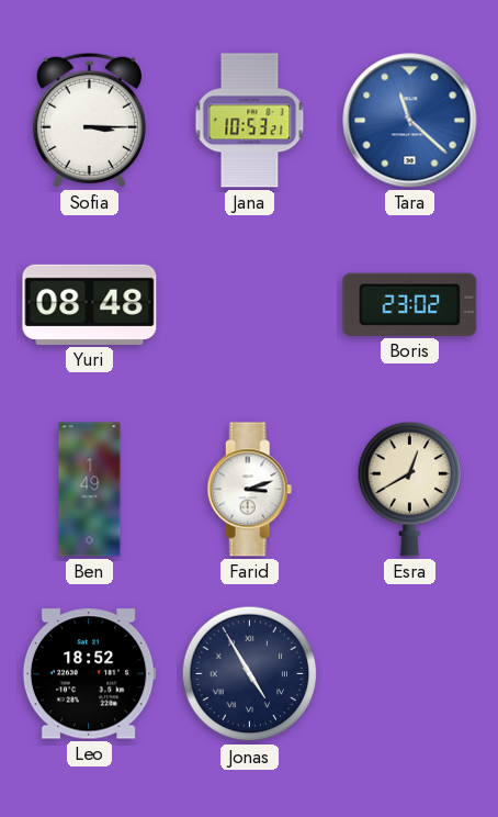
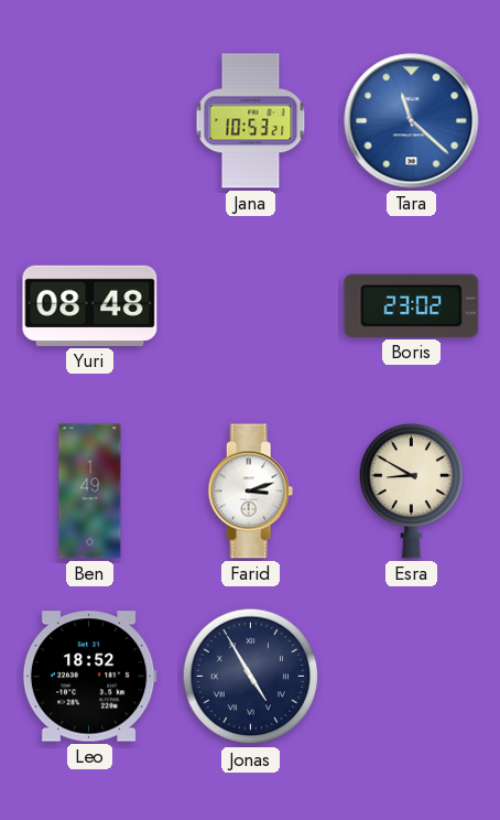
Sofia: 3:15 -> none (89, 120)
Esra: 12:40 -> 8:50 (412, 490)
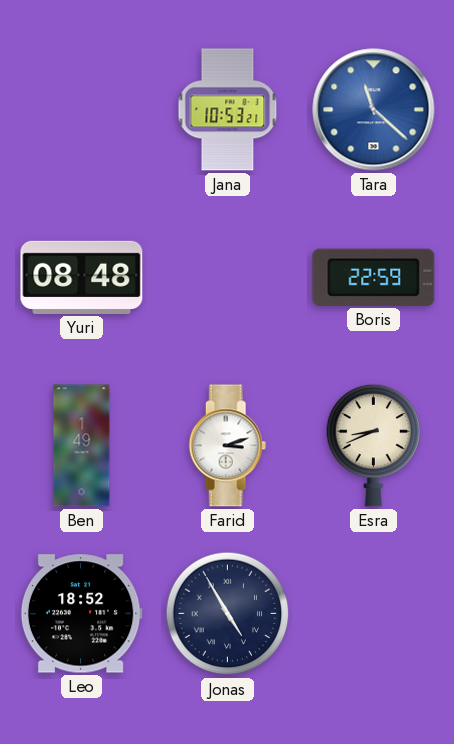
Boris: 23:02 -> 22:59 (374, 277)
Esra: 8:50 -> 8:41 (374, 445)
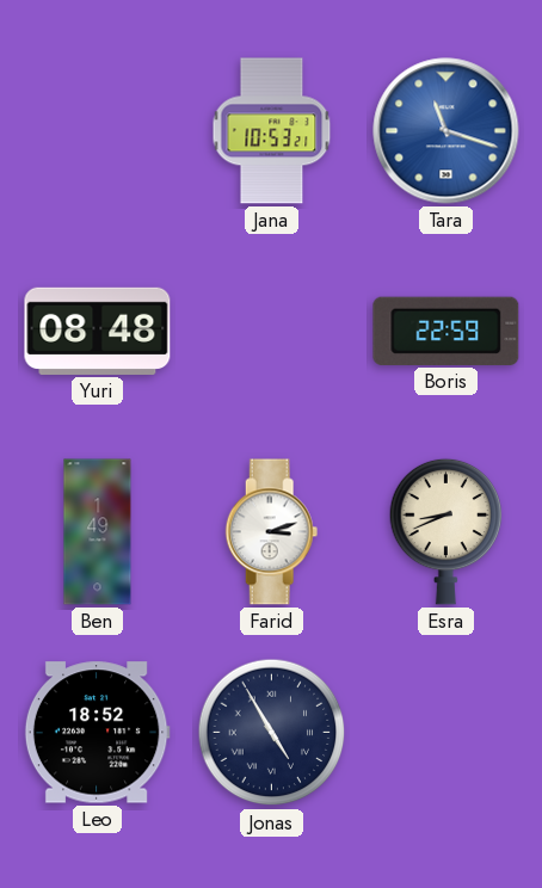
Tara: 11:22 -> 11:18 (446, 131)
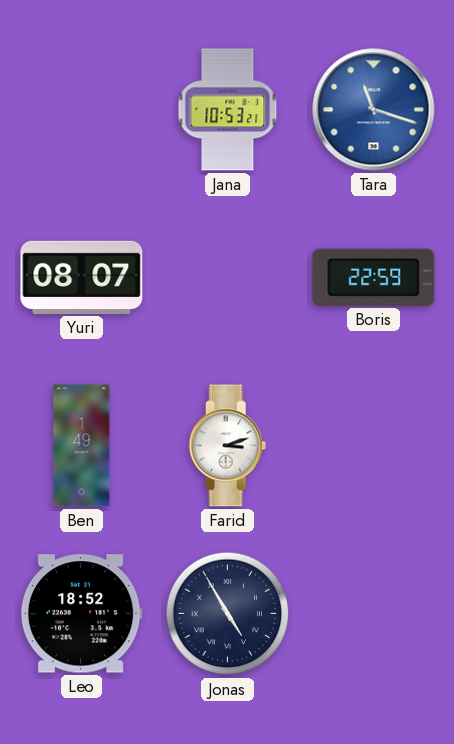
Yuri: 08:48 -> 08:07 (82, 277)
Esra: 8:41 -> none (446, 531)
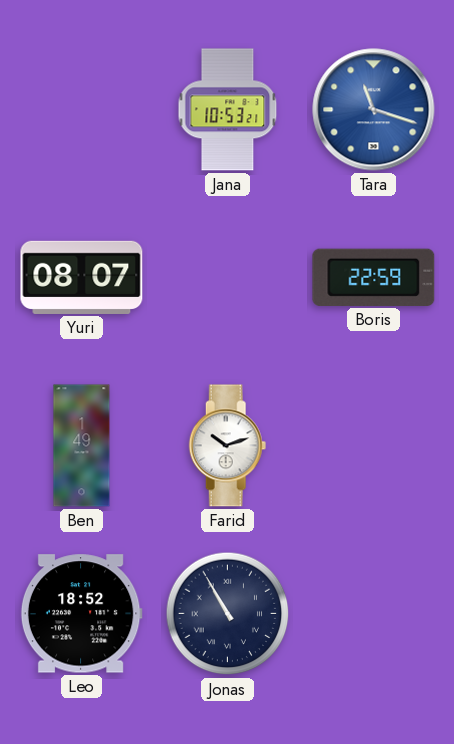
Farid: 3:12 -> 10:12 (228, 446)
Jonas: 4:55 -> 10:55 (228, 614)
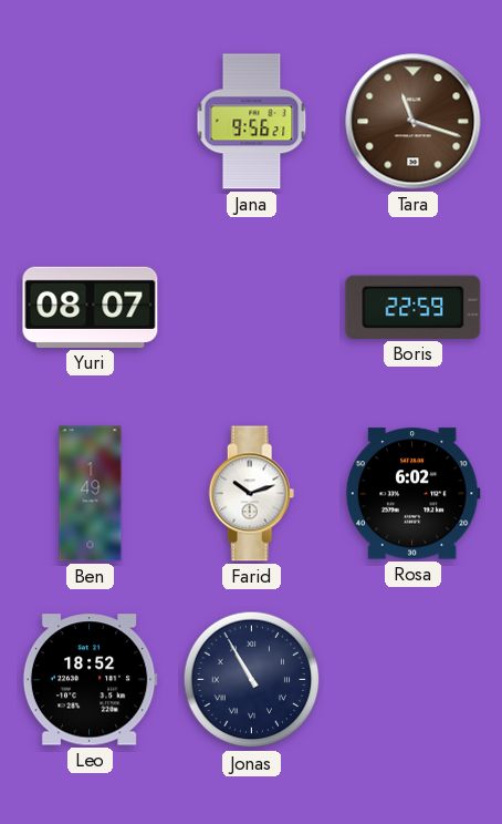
Jana: 10:53 -> 9:56 (252, 122)
Tara dial: blue -> brown (414, 122)
Rosa: none -> 6:02 (412, 494)
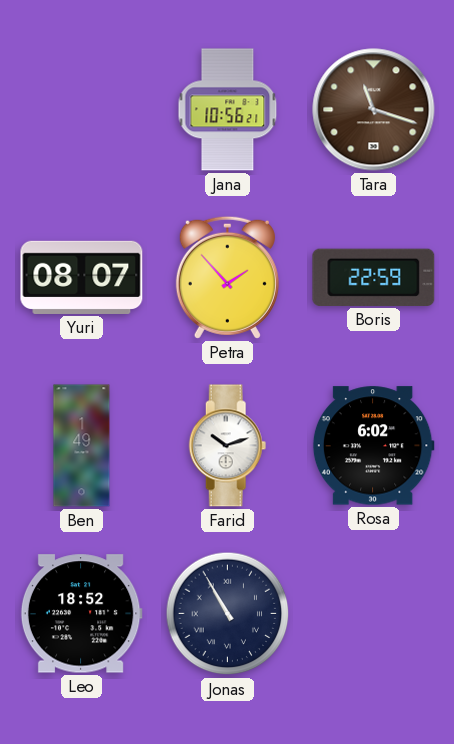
Jana: 9:56 -> 10:56 (228, 110)
Petra: none -> 1:53 (227, 277)
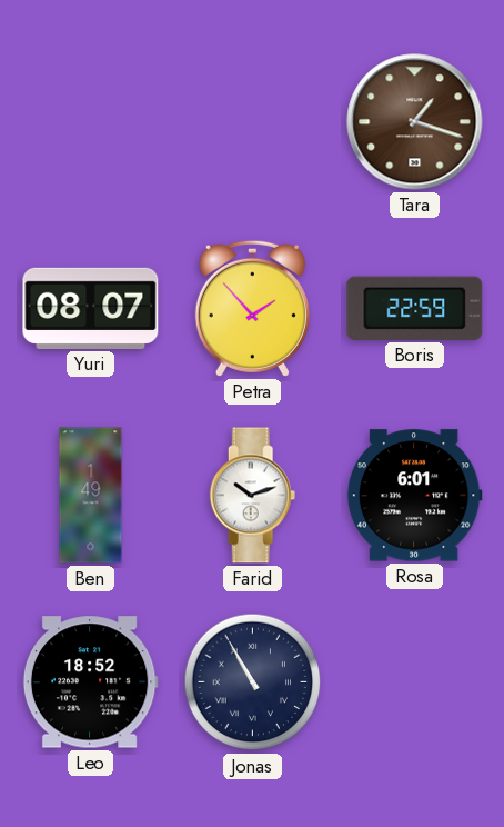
Jana: 10:56 -> none (228, 110)
Tara: 11:18 -> 1:18 (415, 122)
Rosa: 6:02 -> 6:01 (414, 496)
